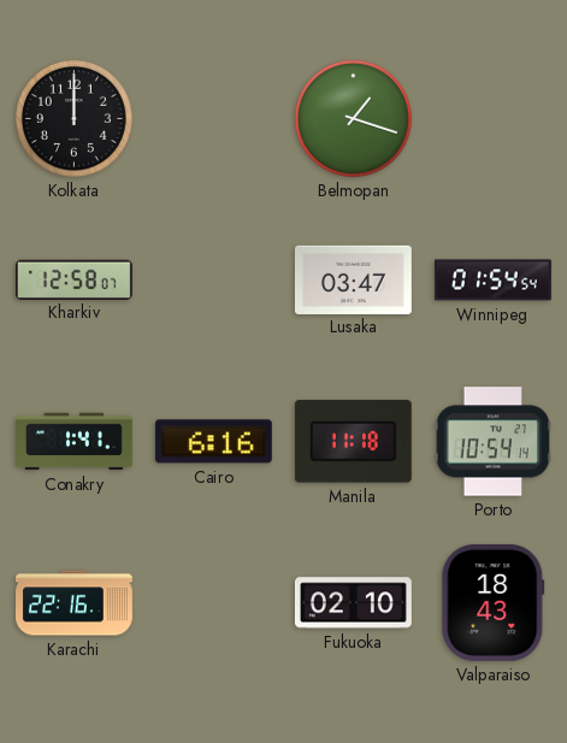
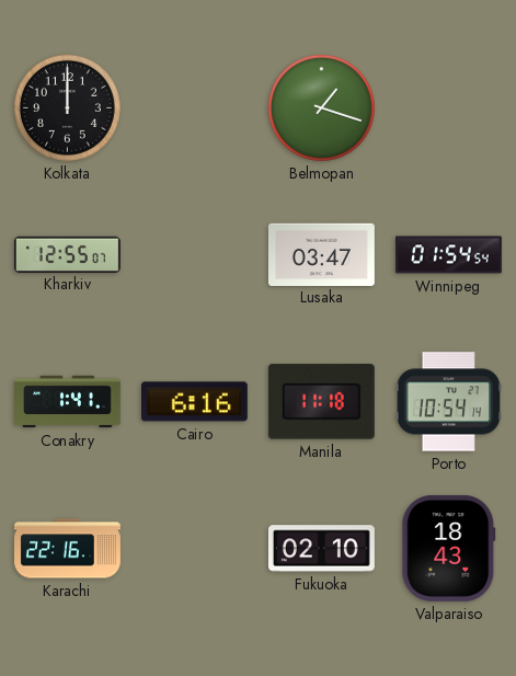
Kharkiv: 12:58 -> 12:55 (67, 254)
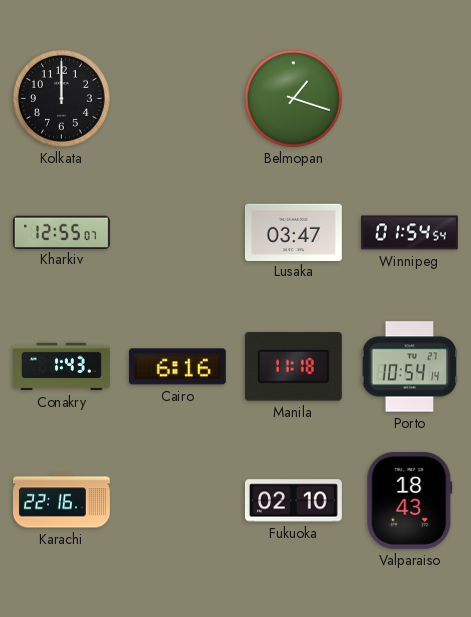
Conakry: 1:41 -> 1:43 (62, 367)
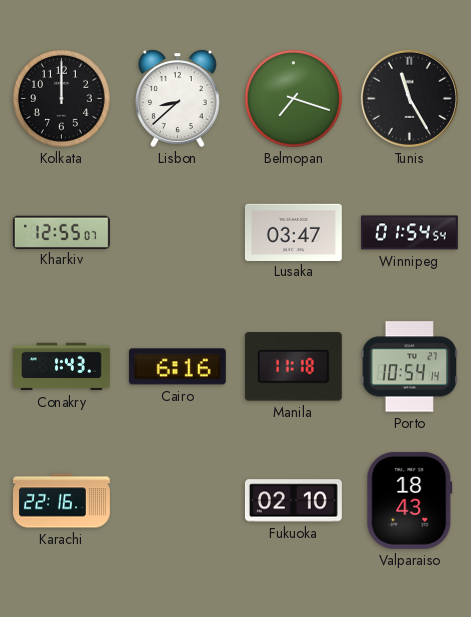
Lisbon: none -> 8:38 (177, 98)
Belmopan: 1:18 -> 7:18 (293, 98)
Tunis: none -> 11:25 (409, 98)
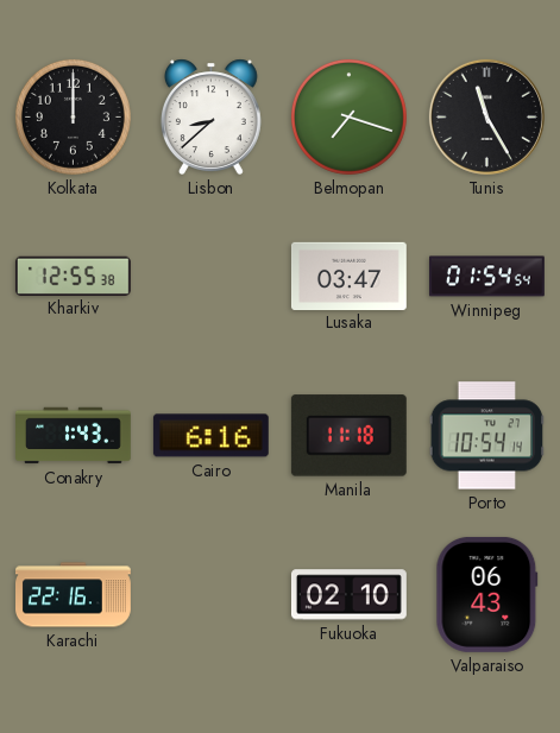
Kharkiv: 12:55:07 -> 12:55:38 (73, 276)
Valparaiso: 18:43 -> 06:43 (487, 594)
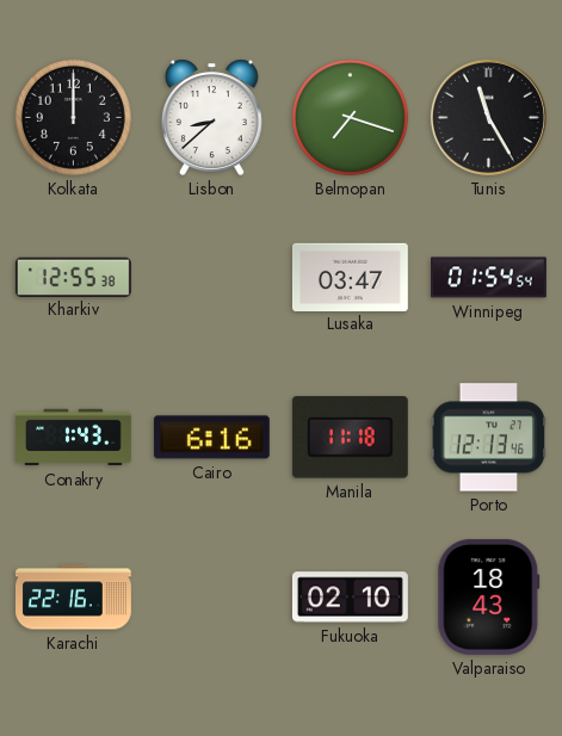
Porto: 10:54 -> 12:13 (489, 438)
Valparaiso: 06:43 -> 18:43 (489, 596)
